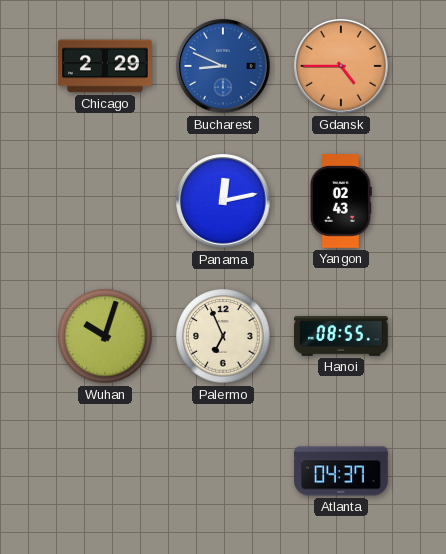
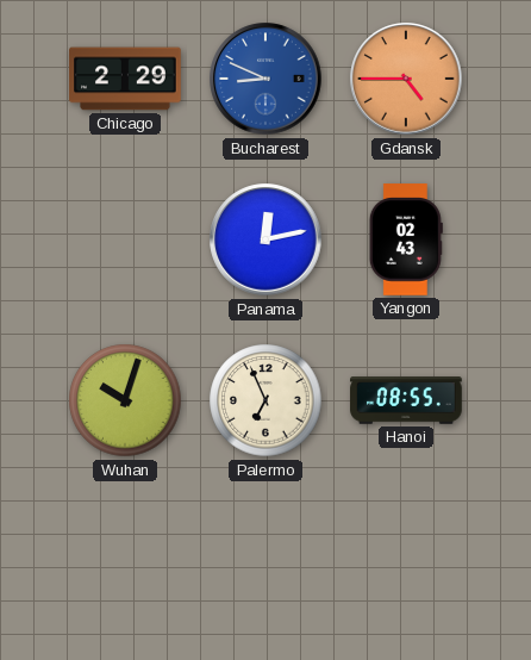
Atlanta: 04:37 -> none (341, 471)
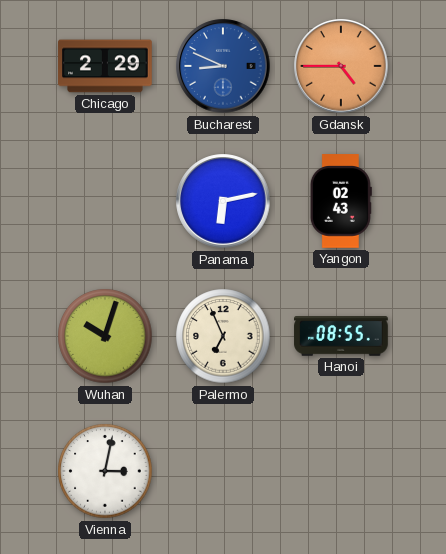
Panama: 12:13 -> 6:13 (223, 201)
Vienna: none -> 3:02 (105, 471)
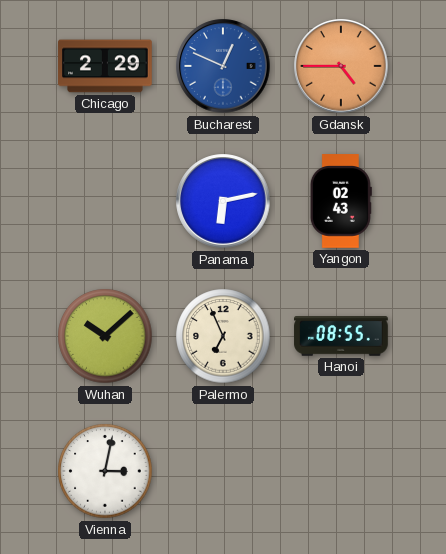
Bucharest: 8:49 -> 12:49 (223, 66)
Wuhan: 10:03 -> 10:08 (105, 336)
